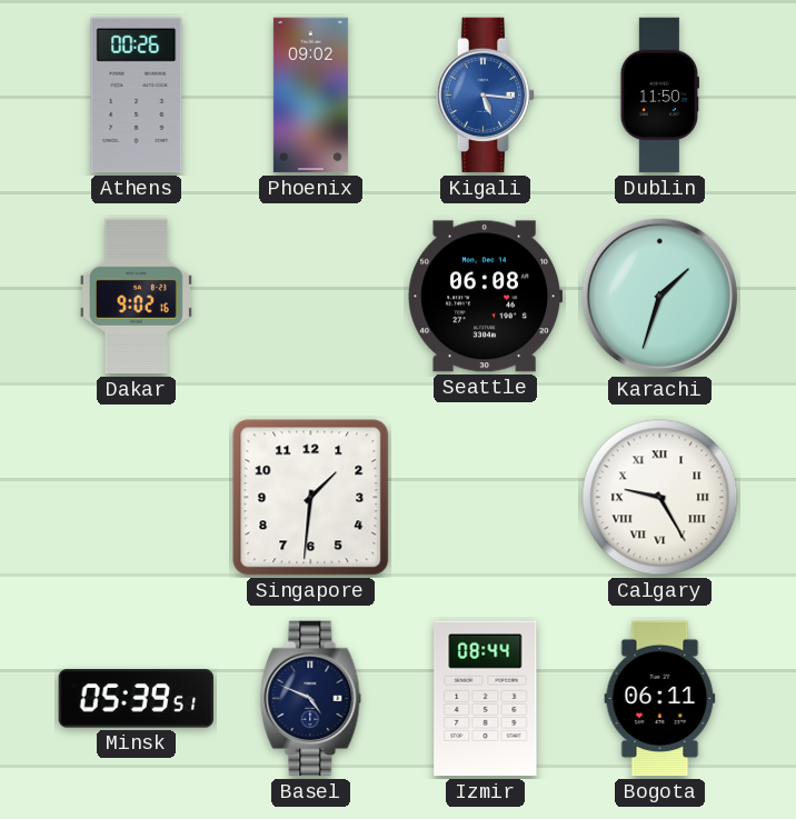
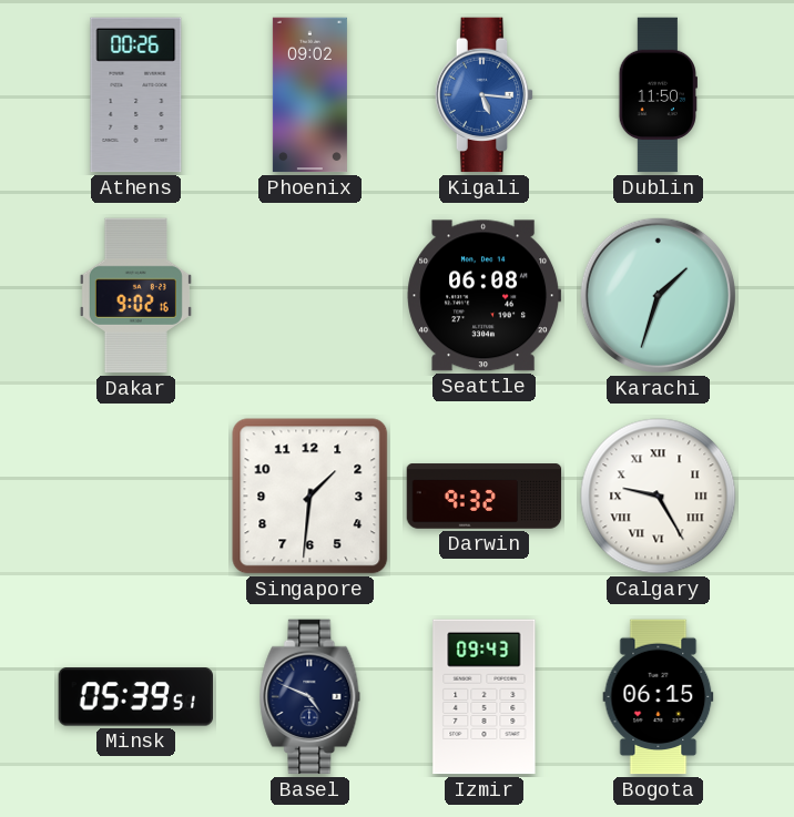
Darwin: none -> 9:32 (485, 497)
Izmir: 08:44 -> 09:43 (485, 697)
Bogota: 06:11 -> 06:15 (659, 697)
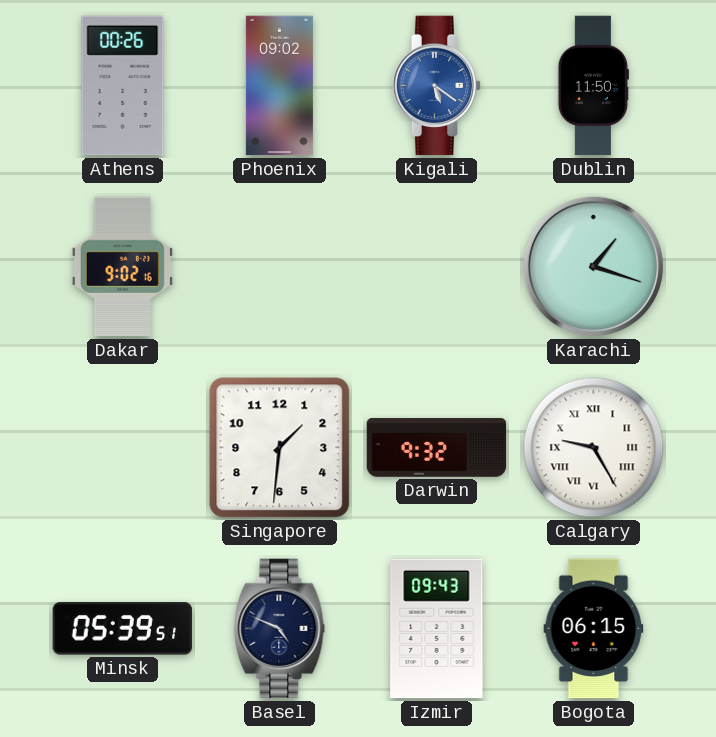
Kigali: 5:16 -> 5:21 (437, 86)
Seattle: 06:08 -> none (485, 296)
Karachi: 1:33 -> 1:18 (593, 266)
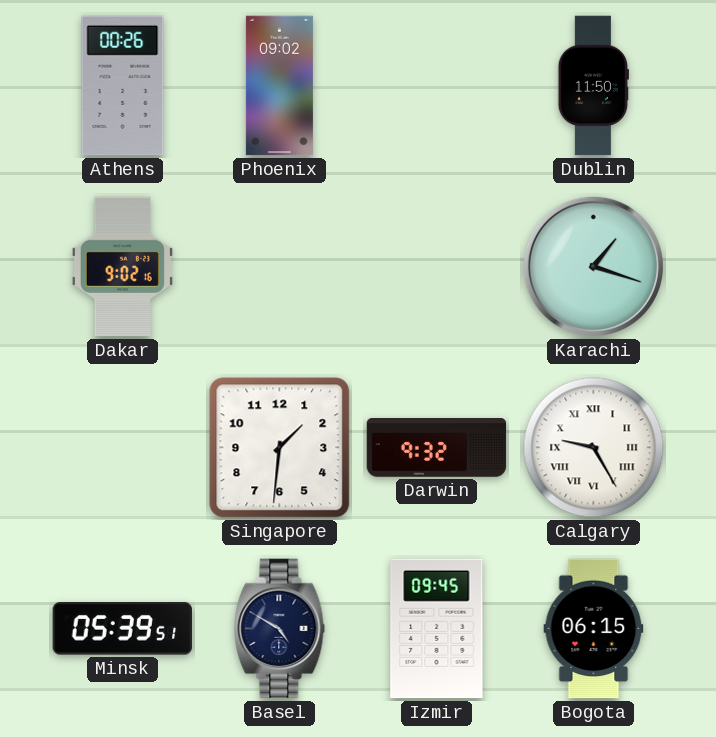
Kigali: 5:21 -> none (437, 86)
Basel: 4:49 -> 4:50 (280, 629)
Izmir: 09:43 -> 09:45 (437, 629)
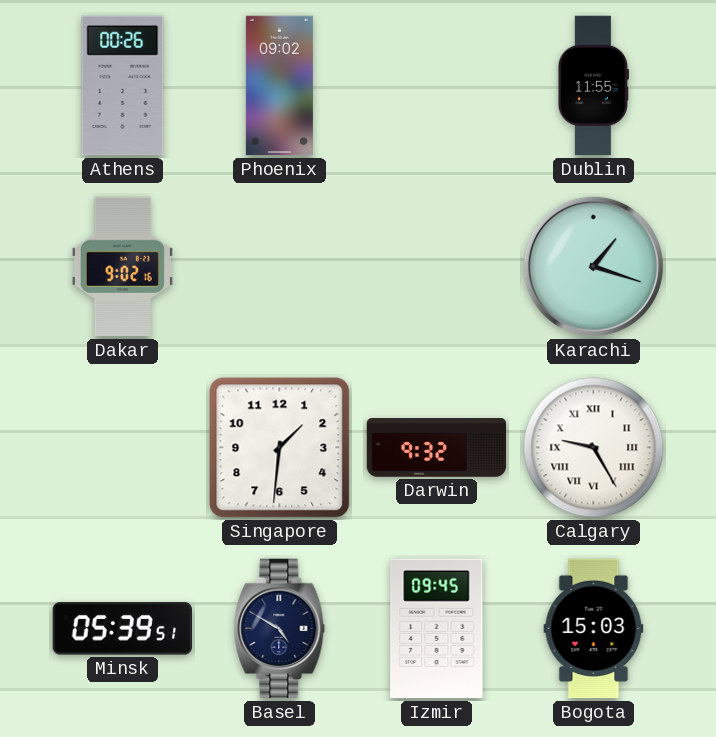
Dublin: 11:50 -> 11:55 (593, 86)
Bogota: 06:15 -> 15:03 (594, 629)
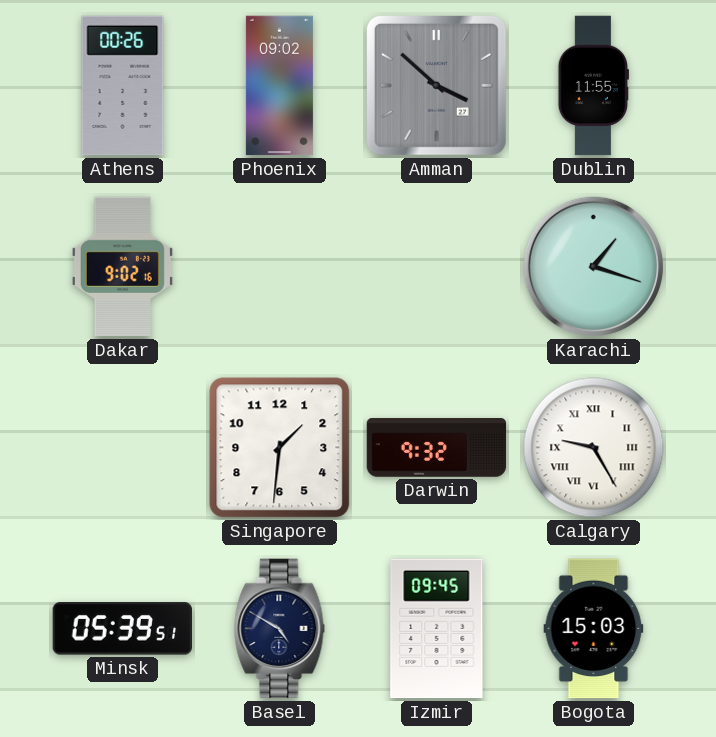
Amman: none -> 3:52 (436, 85)
